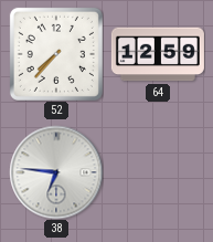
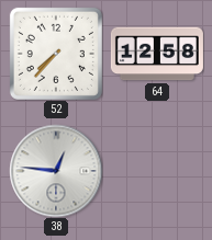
64: 12:59 -> 12:58 (157, 54)
38: 6:46 -> 12:46 (56, 171)
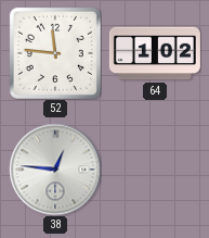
52: 7:37 -> 11:46 (55, 53)
64: 12:58 -> 1:02 (155, 53)
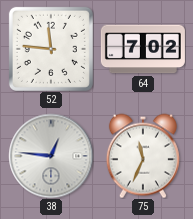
64: 1:02 -> 7:02 (143, 49)
75: none -> 11:34 (143, 156)
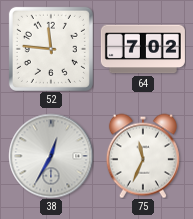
38: 12:46 -> 12:35 (51, 156)
